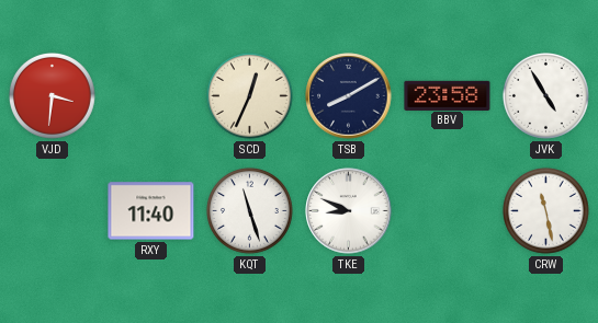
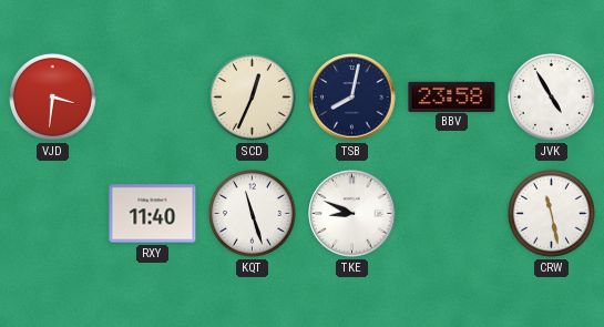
TSB: 8:10 -> 8:02 (352, 98)
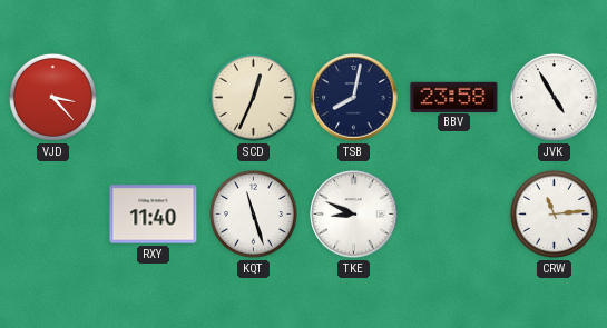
VJD: 3:31 -> 3:23 (53, 98)
CRW: 11:28 -> 11:14 (555, 215)
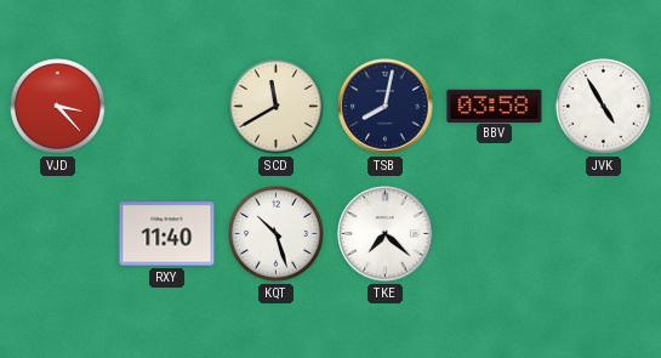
SCD: 12:34 -> 11:40 (277, 107)
BBV: 23:58 -> 03:58 (495, 106)
KQT: 11:27 -> 10:27 (277, 234)
TKE: 8:49 -> 7:22 (386, 234)
CRW: 11:14 -> none (555, 215)
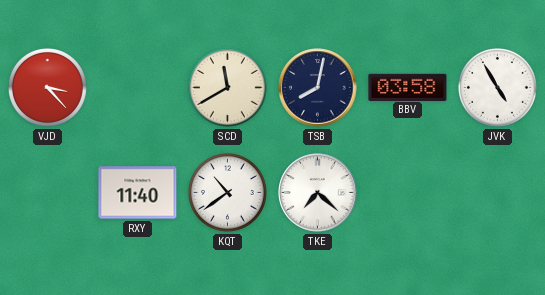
KQT: 10:27 -> 10:39 (228, 193)
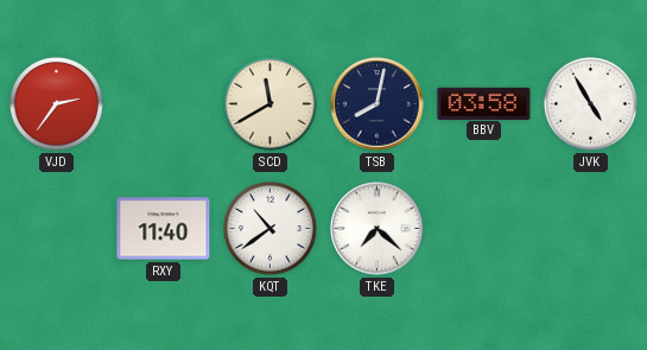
VJD: 3:23 -> 2:36 (57, 104)
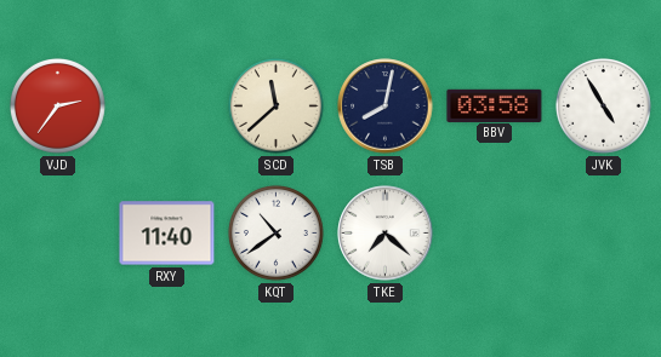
SCD: 11:40 -> 11:38 (277, 106)
